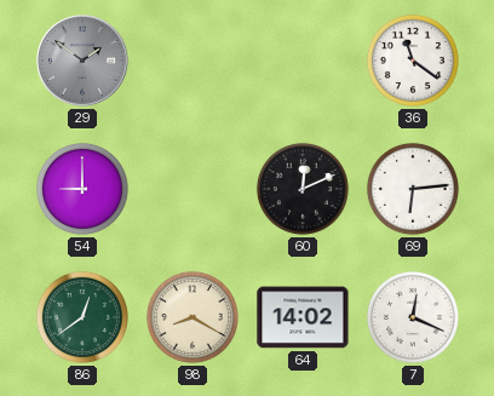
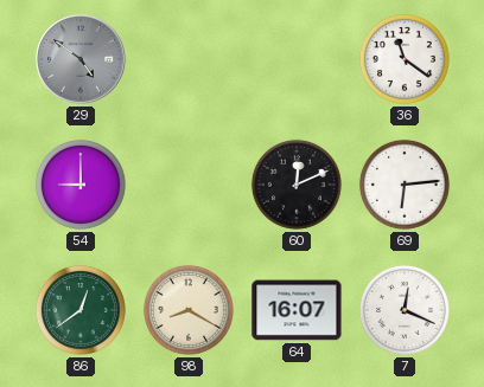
29: 1:51 -> 4:51 (81, 59)
64: 14:02 -> 16:07 (297, 310)
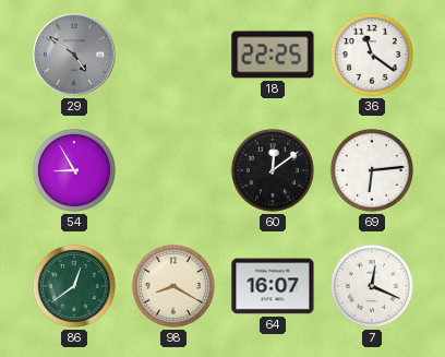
18: none -> 22:25 (273, 55)
54: 9:00 -> 8:55 (74, 170)
60: 12:11 -> 12:09 (273, 170)
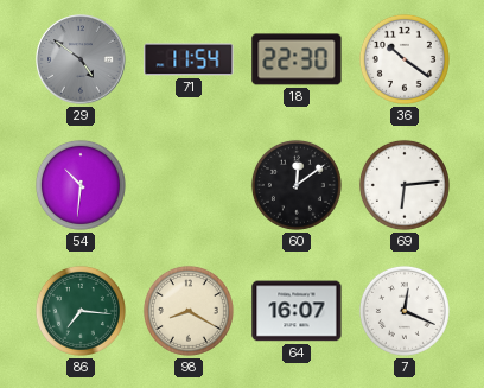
71: none -> 11:54 (189, 59)
18: 22:25 -> 22:30 (297, 59)
36: 11:21 -> 10:21 (405, 59)
54: 8:55 -> 10:31 (81, 185)
86: 12:39 -> 7:16 (81, 311)
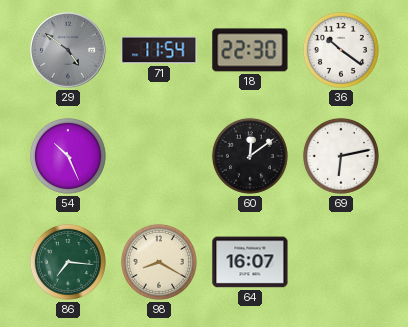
54: 10:31 -> 10:26 (68, 156)
69: 6:14 -> 6:13 (341, 156)
7: 12:19 -> none (405, 311)
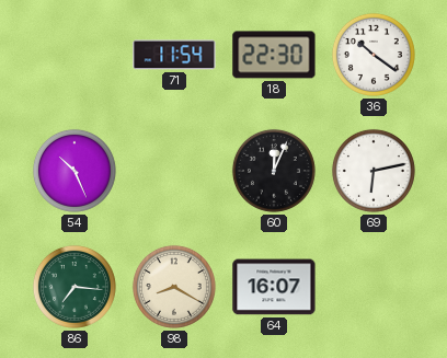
29: 4:51 -> none (68, 50)
60: 12:09 -> 12:04 (274, 171)
